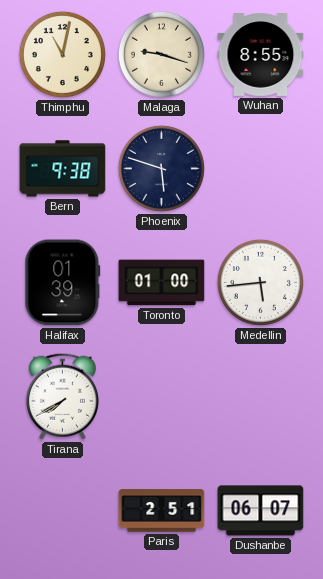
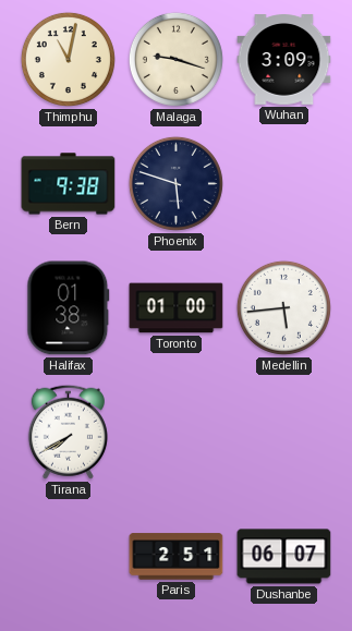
Wuhan: 8:55 -> 3:09 (284, 60)
Halifax: 01:39 -> 01:38 (69, 308)
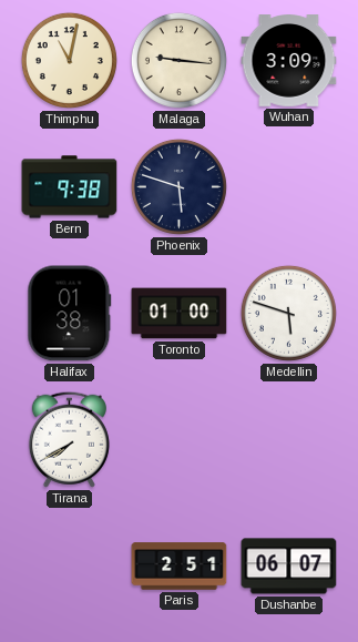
Malaga: 9:18 -> 9:16 (178, 60)
Medellin: 5:44 -> 5:48 (288, 313)
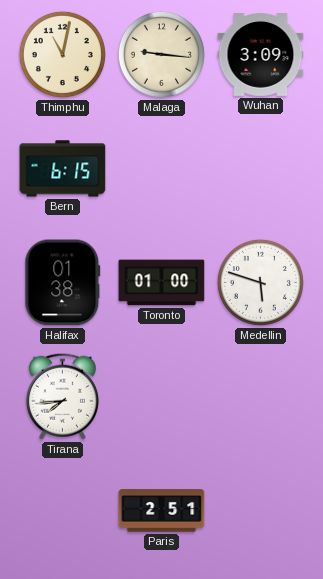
Bern: 9:38 -> 6:15 (63, 169)
Phoenix: 5:48 -> none (178, 186)
Tirana: 7:40 -> 7:44 (62, 396)
Dushanbe: 06:07 -> none (289, 567)
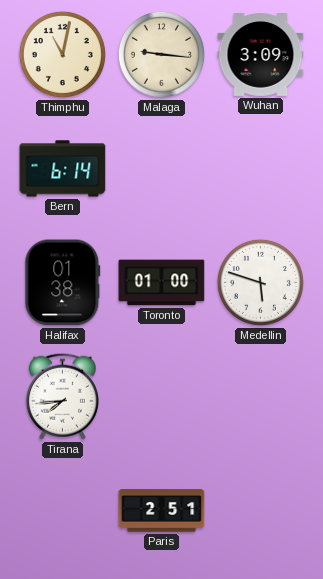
Bern: 6:15 -> 6:14 (63, 169)
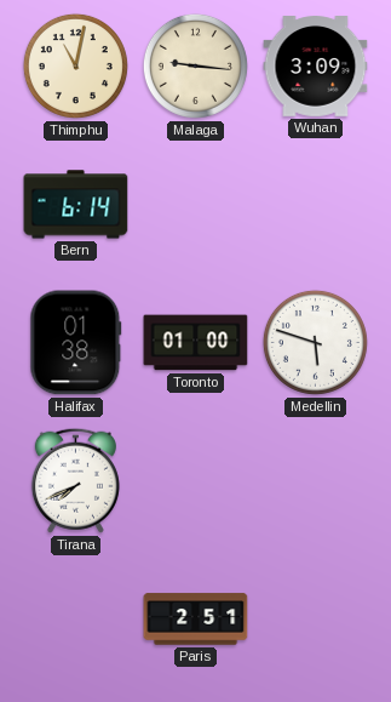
Tirana: 7:44 -> 7:41 (75, 480)
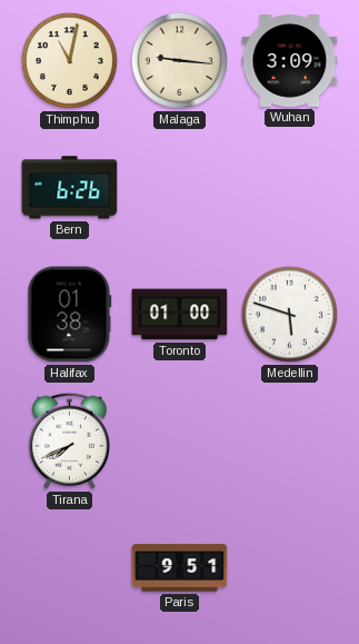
Bern: 6:14 -> 6:26 (70, 188)
Paris: 2:51 -> 9:51 (180, 568)
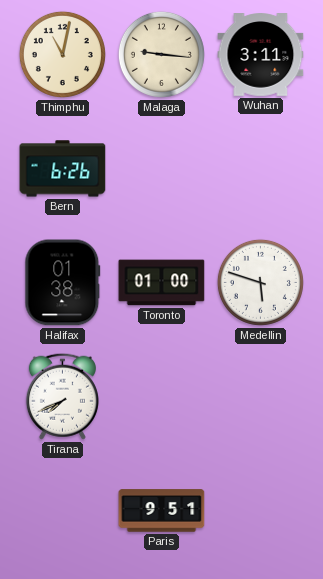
Wuhan: 3:09 -> 3:11 (261, 55)
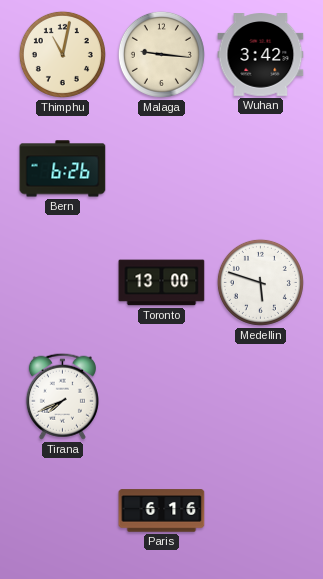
Wuhan: 3:11 -> 3:42 (261, 55)
Halifax: 01:38 -> none (63, 283)
Toronto: 01:00 -> 13:00 (162, 283)
Paris: 9:51 -> 6:16 (162, 511)
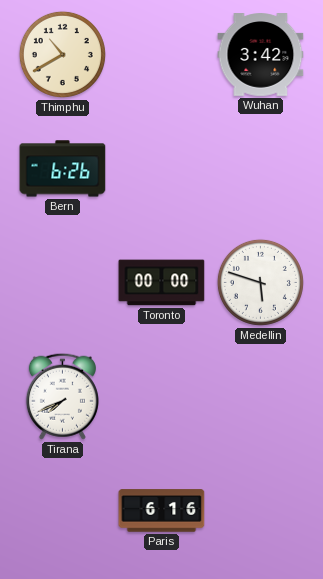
Thimphu: 11:02 -> 10:40 (62, 54)
Malaga: 9:16 -> none (161, 54)
Toronto: 13:00 -> 00:00 (162, 283)
